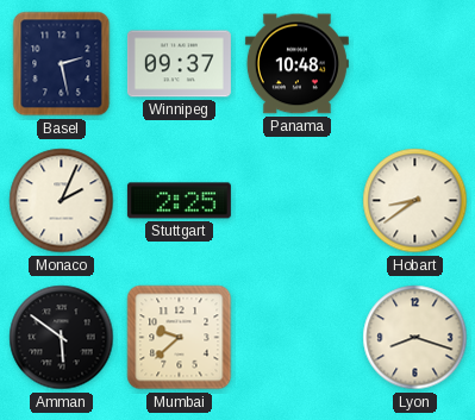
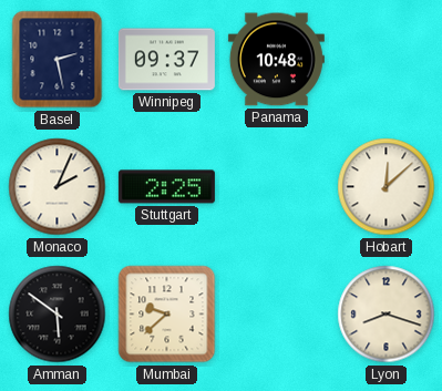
Hobart: 8:39 -> 12:08 (387, 187)
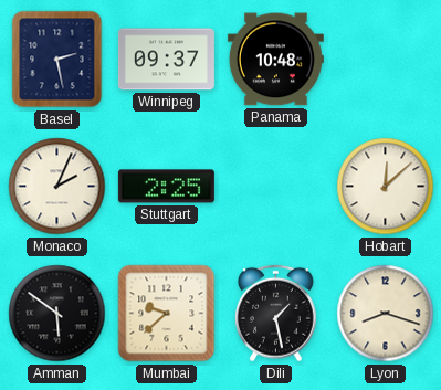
Dili: none -> 1:28 (275, 314)
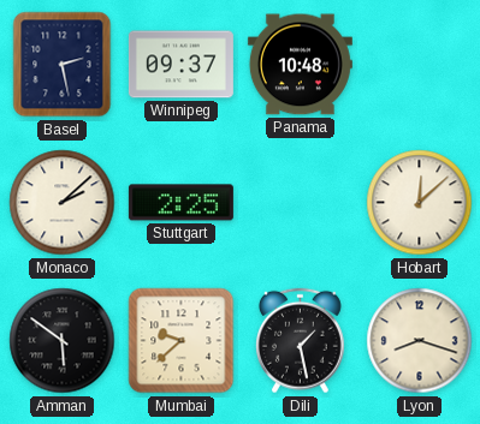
Monaco: 2:04 -> 2:08 (63, 203)
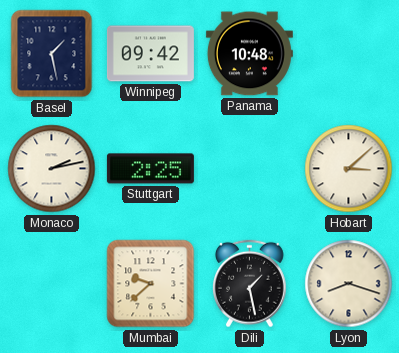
Basel: 2:28 -> 1:28 (52, 54)
Winnipeg: 09:37 -> 09:42 (150, 54)
Monaco: 2:08 -> 2:13 (52, 169)
Hobart: 12:08 -> 3:08 (349, 169)
Amman: 5:51 -> none (63, 341)
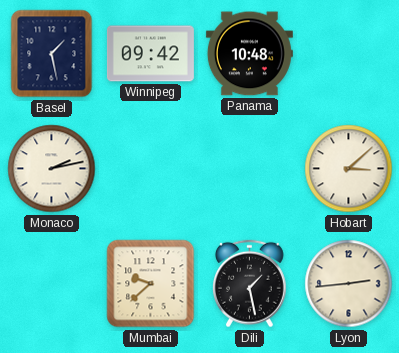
Stuttgart: 2:25 -> none (150, 169)
Lyon: 8:18 -> 2:44 (349, 284)
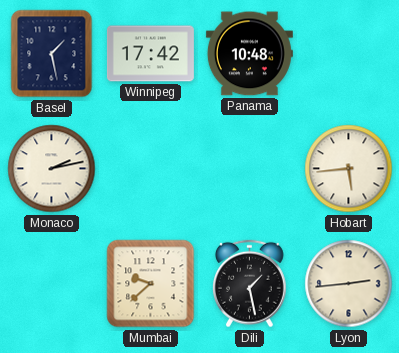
Winnipeg: 09:42 -> 17:42 (150, 54)
Hobart: 3:08 -> 5:44 (349, 169)
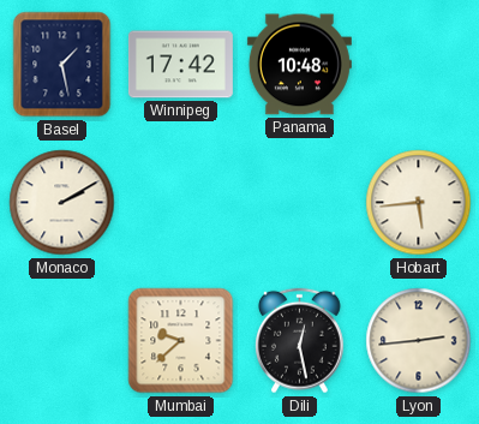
Monaco: 2:13 -> 2:10 (62, 203)
Dili: 1:28 -> 12:28 (299, 341)
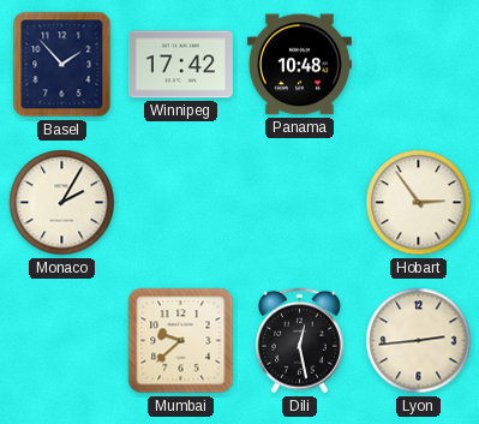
Basel: 1:28 -> 1:53 (62, 65)
Monaco: 2:10 -> 2:05 (62, 203)
Hobart: 5:44 -> 2:54 (419, 203)
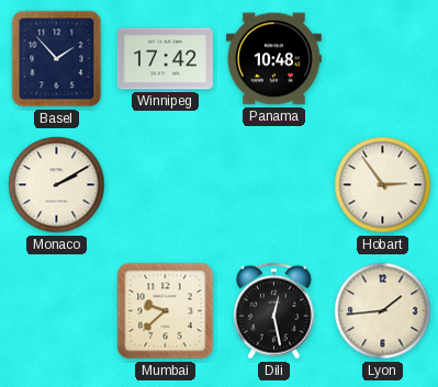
Monaco: 2:05 -> 2:10 (57, 185)
Lyon: 2:44 -> 1:44 (383, 311)
